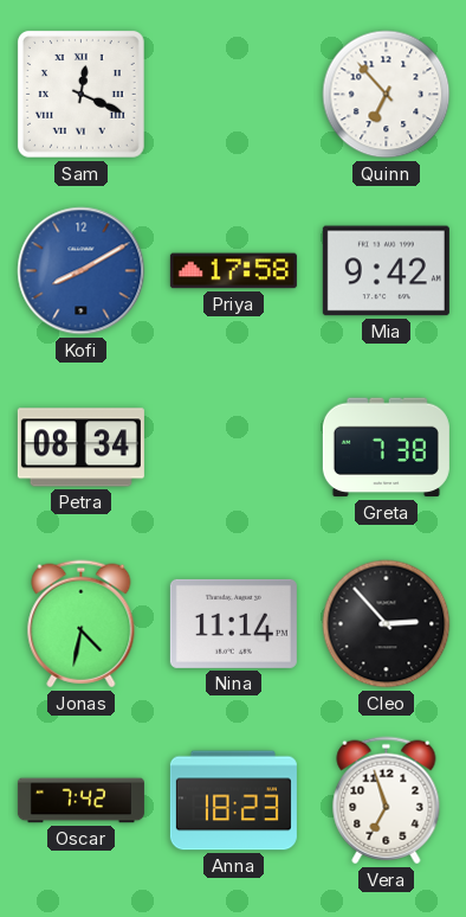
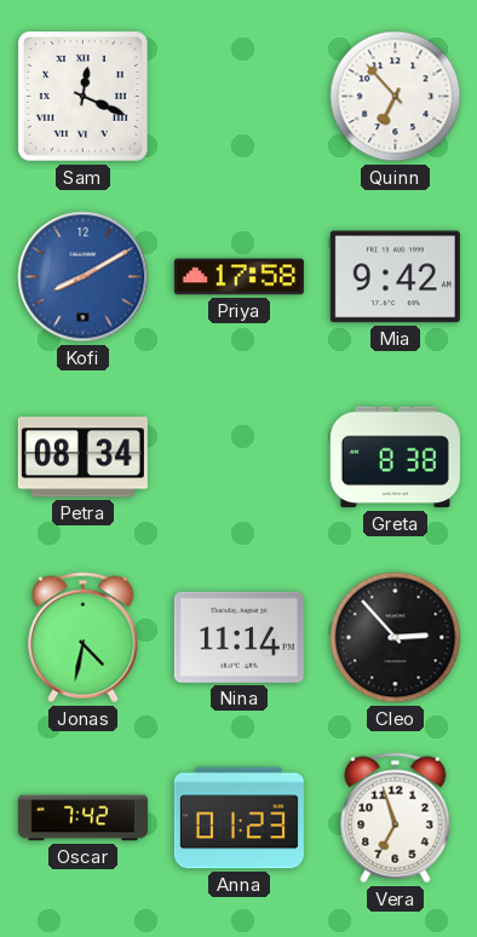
Greta: 7:38 -> 8:38 (395, 458)
Anna: 18:23 -> 01:23 (238, 818)
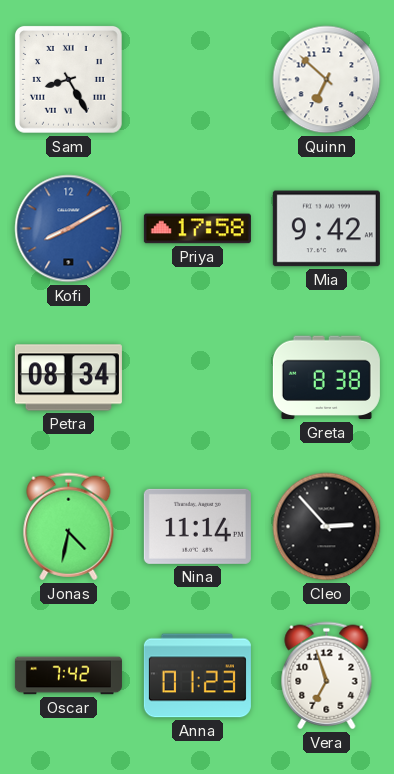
Sam: 12:19 -> 8:25 (68, 79)
Quinn: 6:53 -> 6:52 (327, 80)
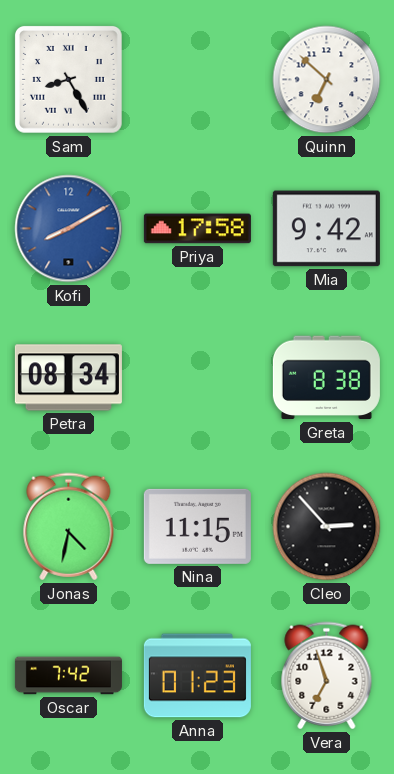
Nina: 11:14 -> 11:15 (197, 526)
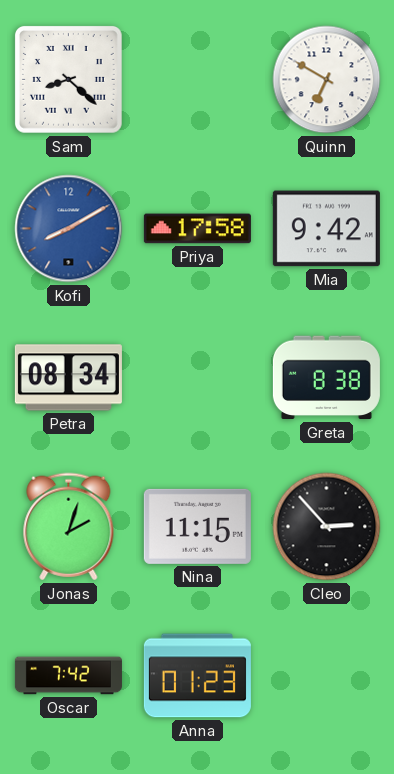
Sam: 8:25 -> 8:22 (68, 79)
Quinn: 6:52 -> 6:50 (327, 80)
Jonas: 4:32 -> 2:03 (69, 527)
Vera: 6:57 -> none (327, 676)
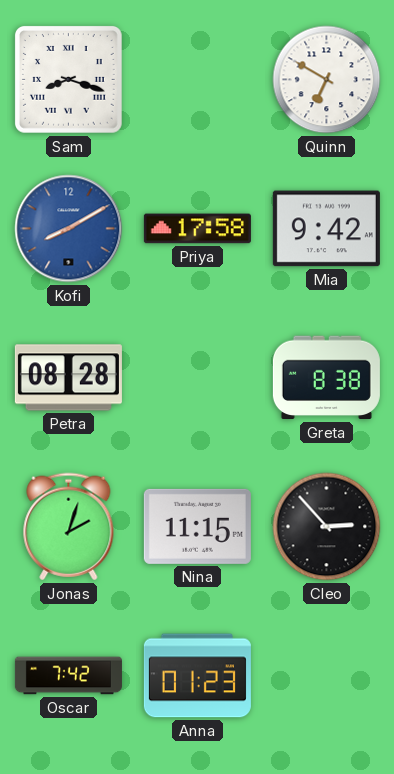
Sam: 8:22 -> 8:18 (68, 79)
Petra: 08:34 -> 08:28 (68, 378)
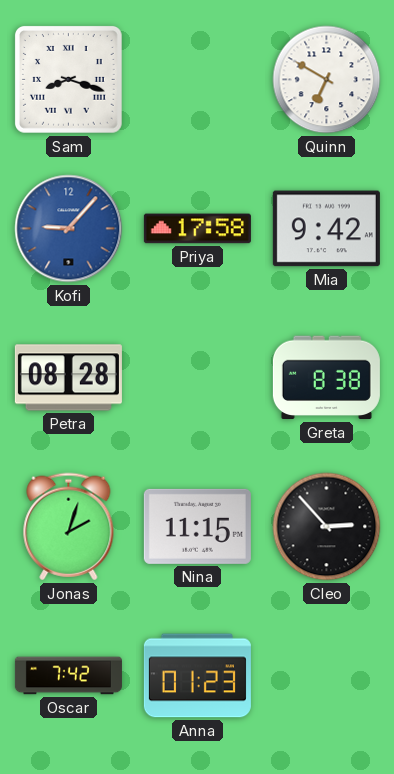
Kofi: 8:10 -> 9:07 (69, 229)
